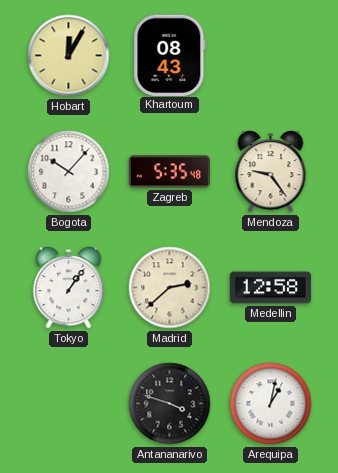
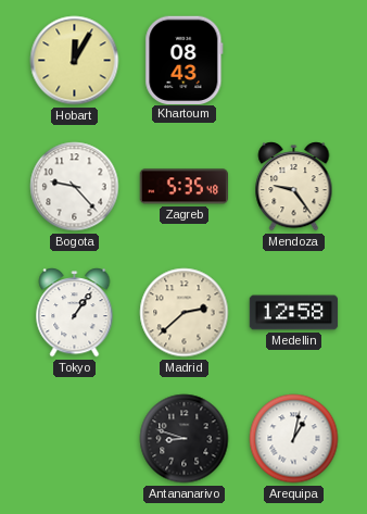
Bogota: 10:07 -> 9:23 (75, 187)
Antananarivo: 3:48 -> 8:48 (185, 439)
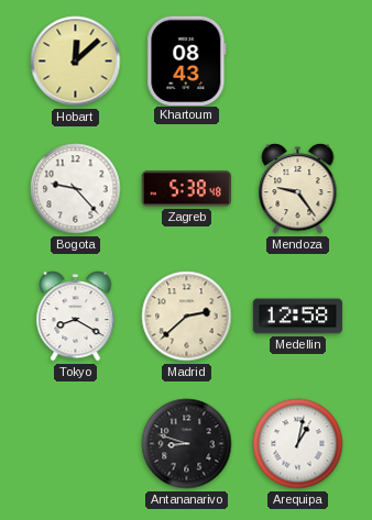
Hobart: 12:05 -> 12:08 (76, 62)
Zagreb: 5:35 -> 5:38 (186, 189)
Tokyo: 1:06 -> 8:20 (76, 317)
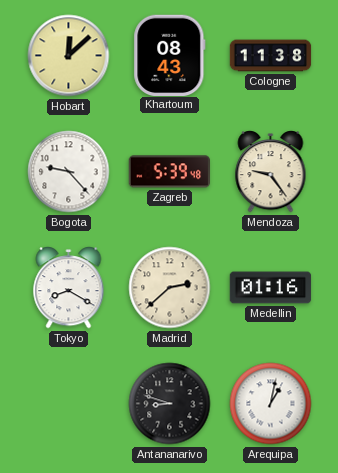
Cologne: none -> 11:38 (271, 56)
Zagreb: 5:38 -> 5:39 (169, 172)
Medellin: 12:58 -> 01:16 (271, 288)
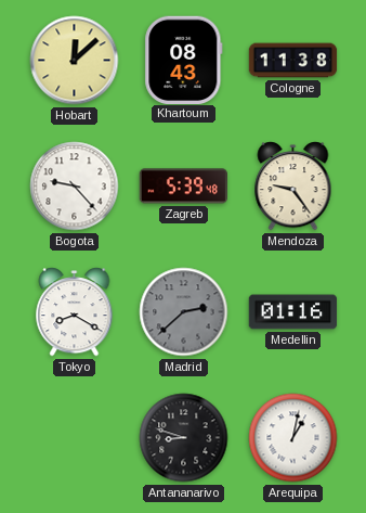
Madrid dial: cream -> grey (184, 312)
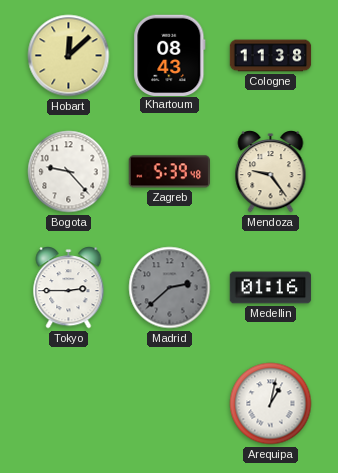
Tokyo: 8:20 -> 2:45 (69, 288)
Antananarivo: 8:48 -> none (184, 438)
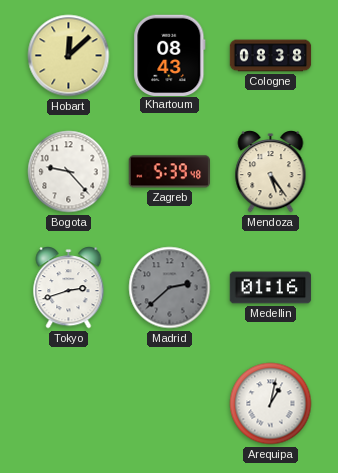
Cologne: 11:38 -> 08:38 (271, 56)
Mendoza: 9:24 -> 5:24 (271, 172)
Tokyo: 2:45 -> 2:42 (69, 288)
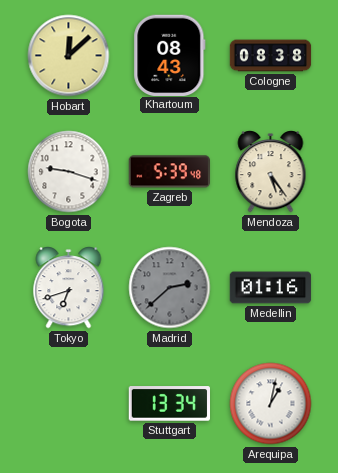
Bogota: 9:23 -> 9:18 (69, 172)
Tokyo: 2:42 -> 6:42 (69, 288)
Stuttgart: none -> 13:34 (169, 404)
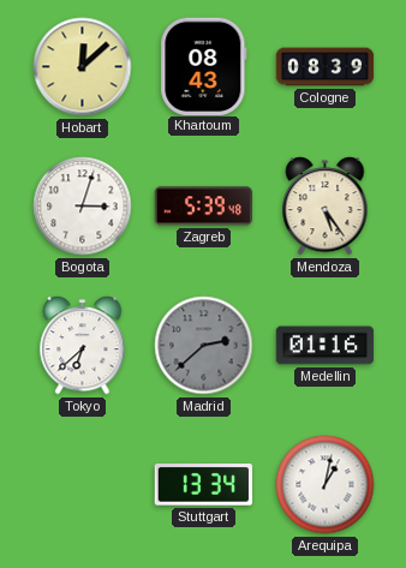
Cologne: 08:38 -> 08:39 (326, 67)
Bogota: 9:18 -> 3:03 (83, 207)
Tokyo: 6:42 -> 6:38 (83, 346)
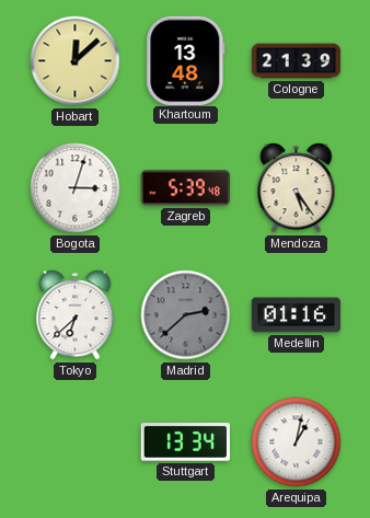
Khartoum: 08:43 -> 13:48 (186, 60)
Cologne: 08:39 -> 21:39 (297, 61)
